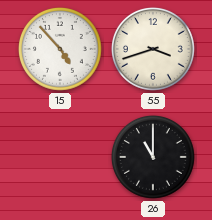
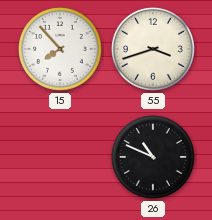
15: 4:53 -> 7:53 (60, 49)
26: 11:00 -> 10:49 (153, 157)
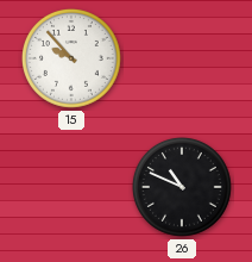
15: 7:53 -> 9:53 (71, 58)
55: 3:42 -> none (153, 49)
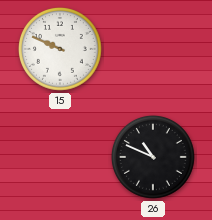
15: 9:53 -> 9:49 (60, 49)
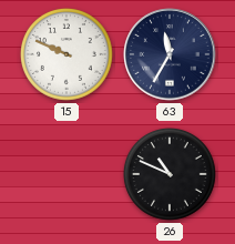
63: none -> 11:35 (170, 54)
